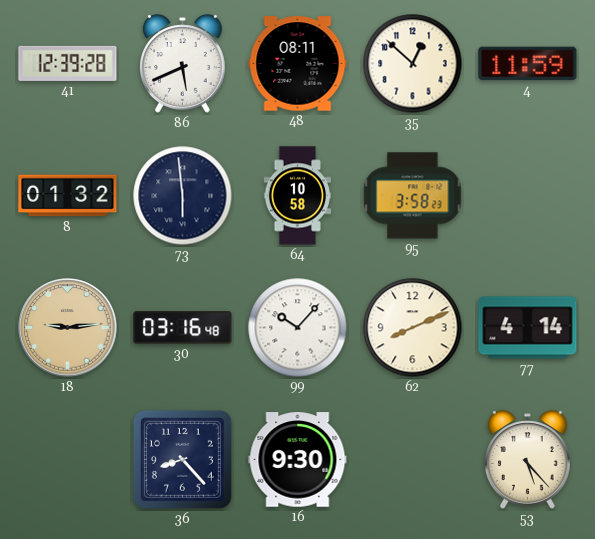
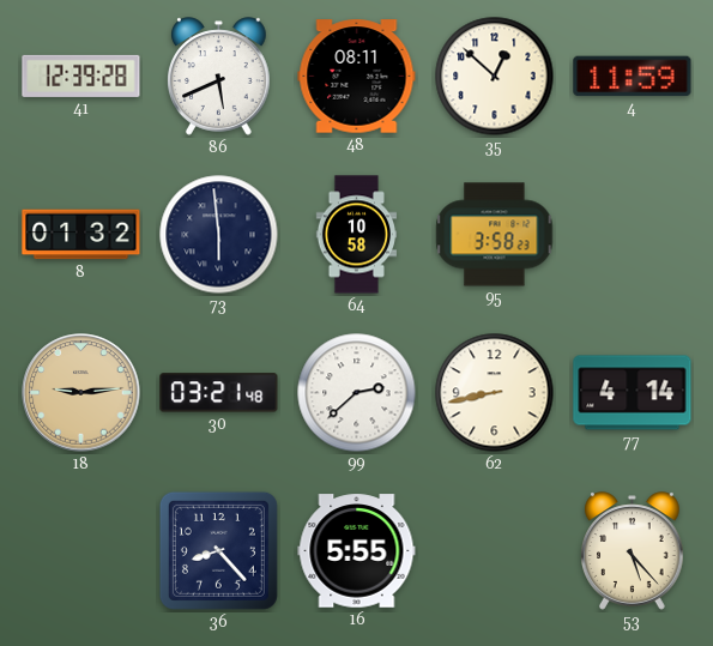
30: 03:16 -> 03:21 (219, 393)
99: 10:07 -> 2:38 (357, 393)
62: 8:11 -> 8:43 (495, 393)
16: 9:30 -> 5:55 (357, 551)
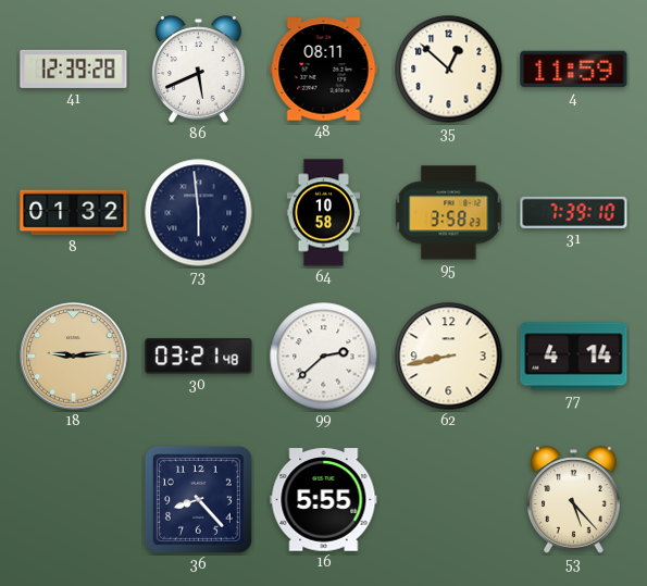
31: none -> 7:39 (574, 212)
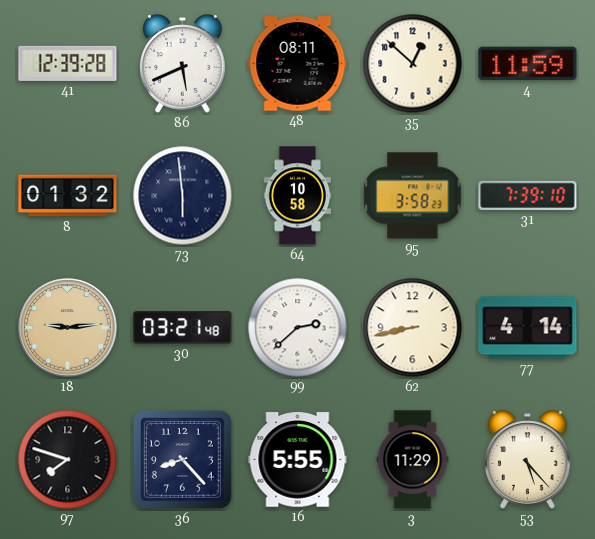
97: none -> 7:48 (68, 460)
3: none -> 11:29 (413, 460)
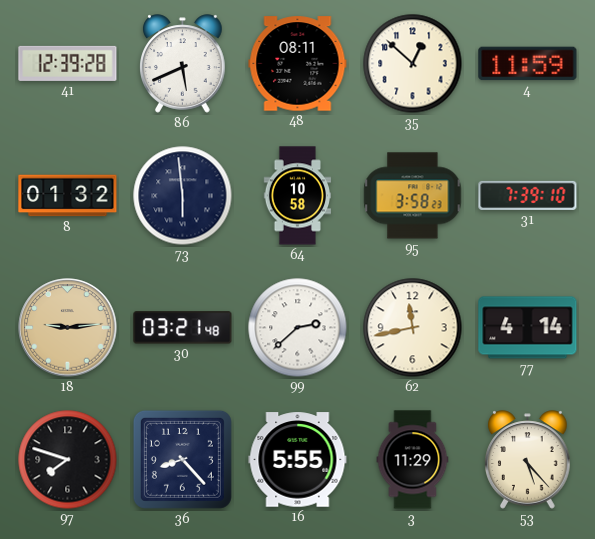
62: 8:43 -> 11:43 (413, 328)
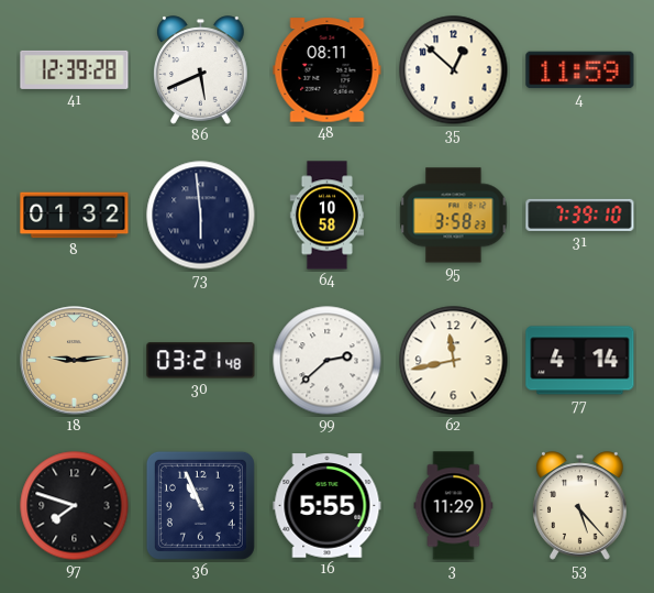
36: 8:23 -> 10:56 (200, 505)
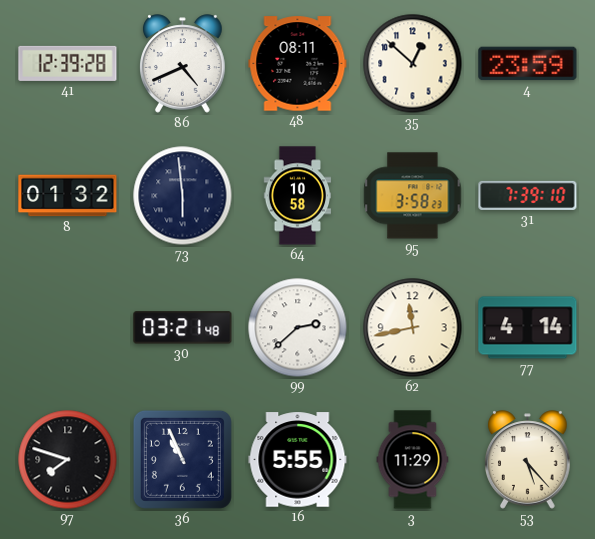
86: 5:41 -> 4:41 (183, 64)
4: 11:59 -> 23:59 (528, 64)
18: 9:14 -> none (75, 361)
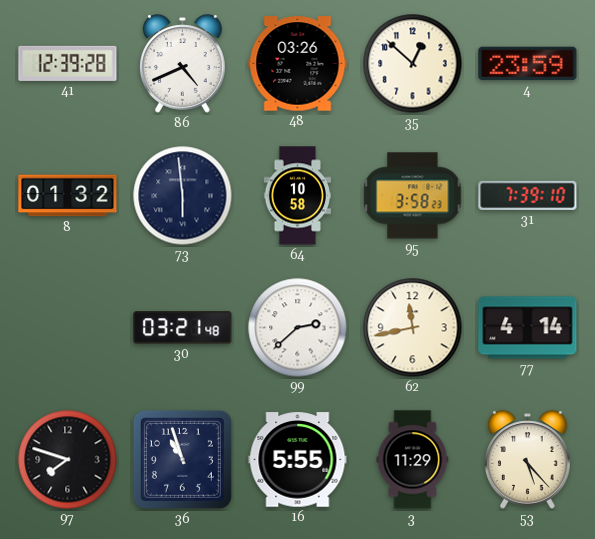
48: 08:11 -> 03:26 (298, 64)
36: 10:56 -> 10:57 (182, 459)
